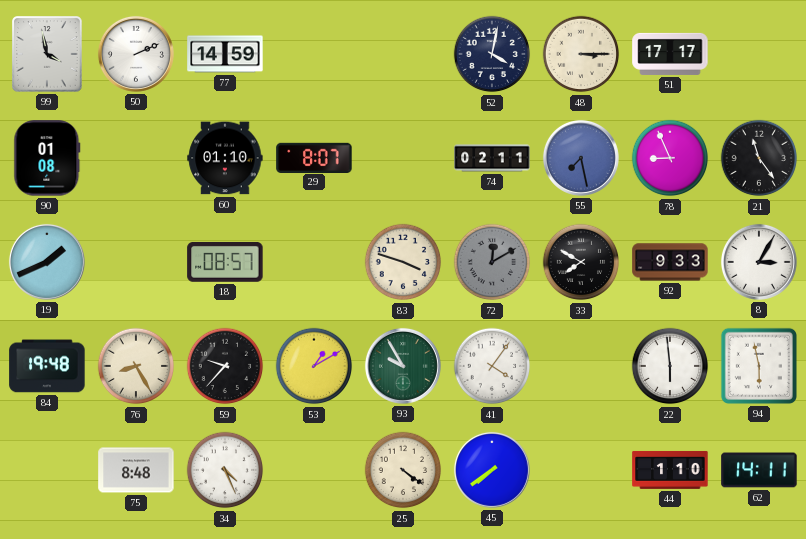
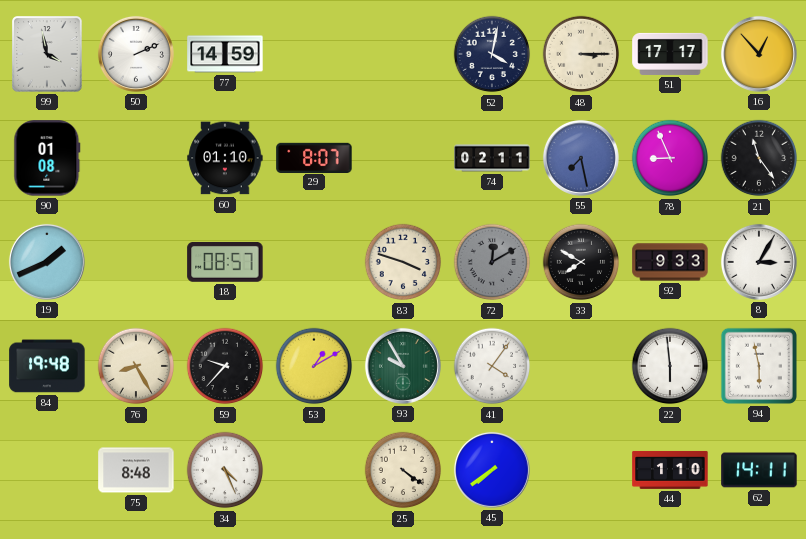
16: none -> 12:53 (759, 54)
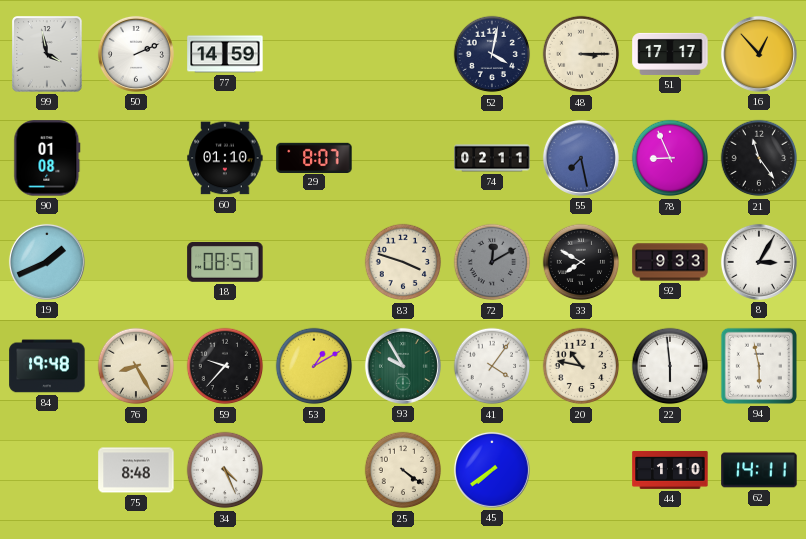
20: none -> 10:47 (581, 366)
